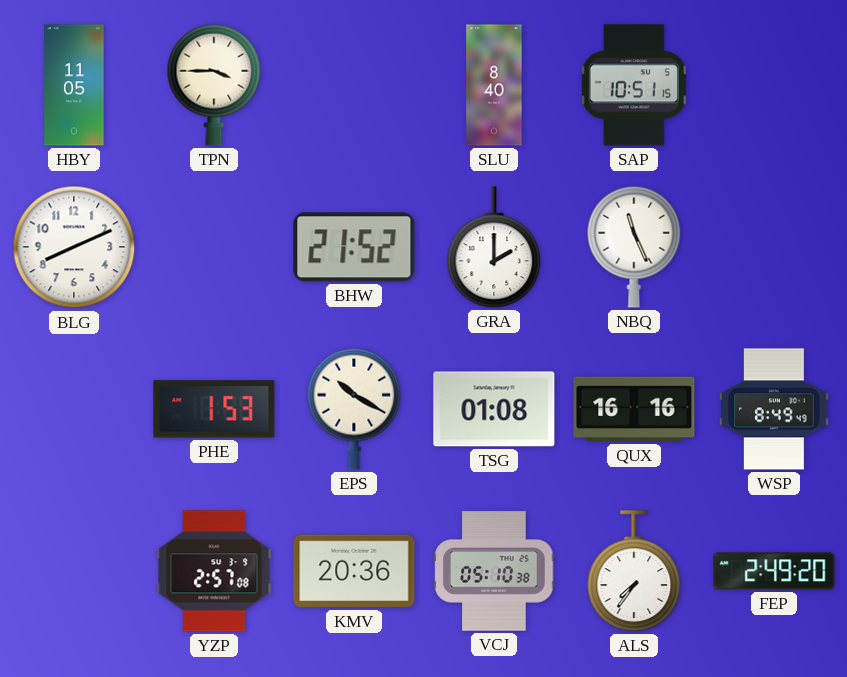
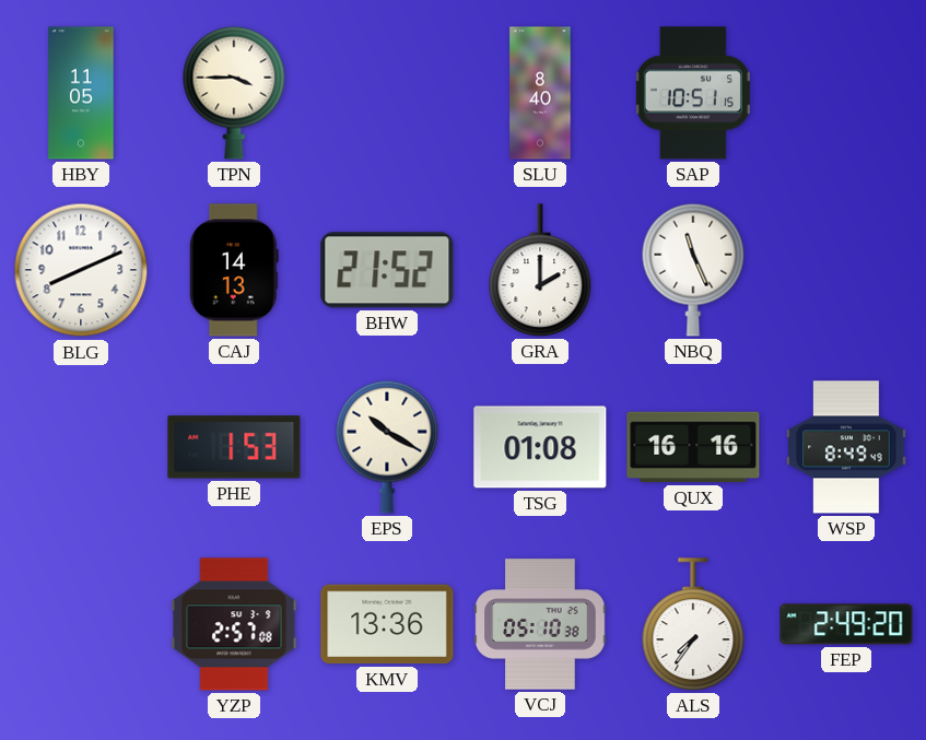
CAJ: none -> 14:13 (234, 270)
KMV: 20:36 -> 13:36 (387, 624)
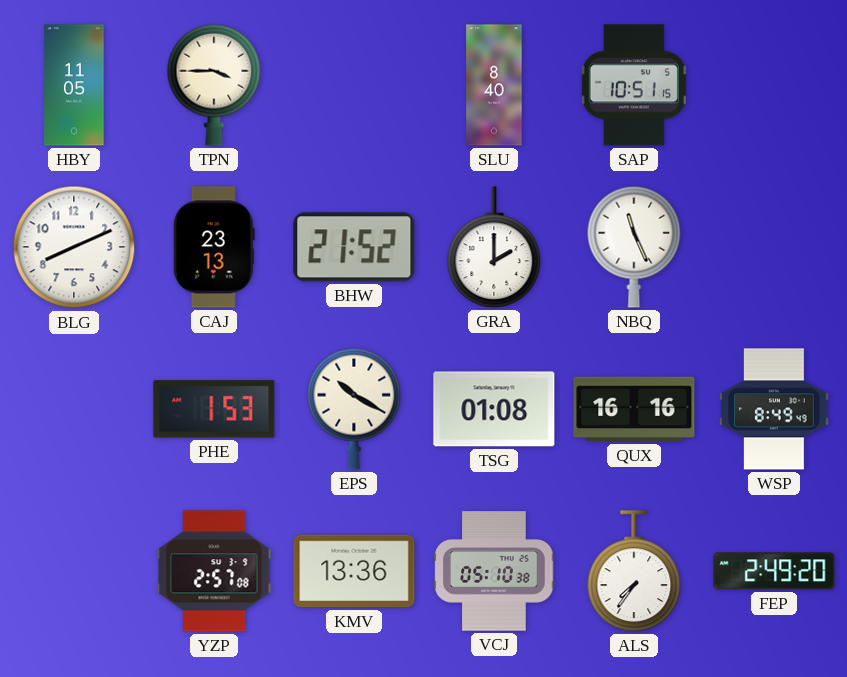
CAJ: 14:13 -> 23:13 (214, 247)
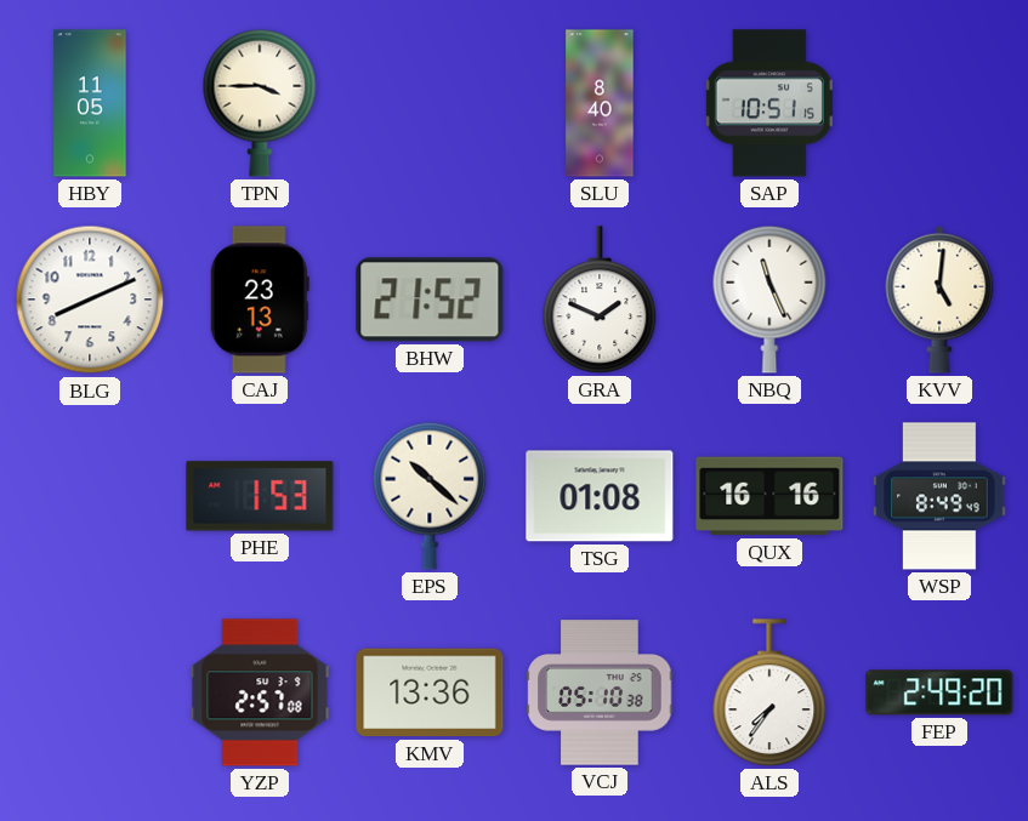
GRA: 2:00 -> 1:49 (600, 300)
KVV: none -> 5:01 (939, 300)
EPS: 10:20 -> 10:22 (430, 496)
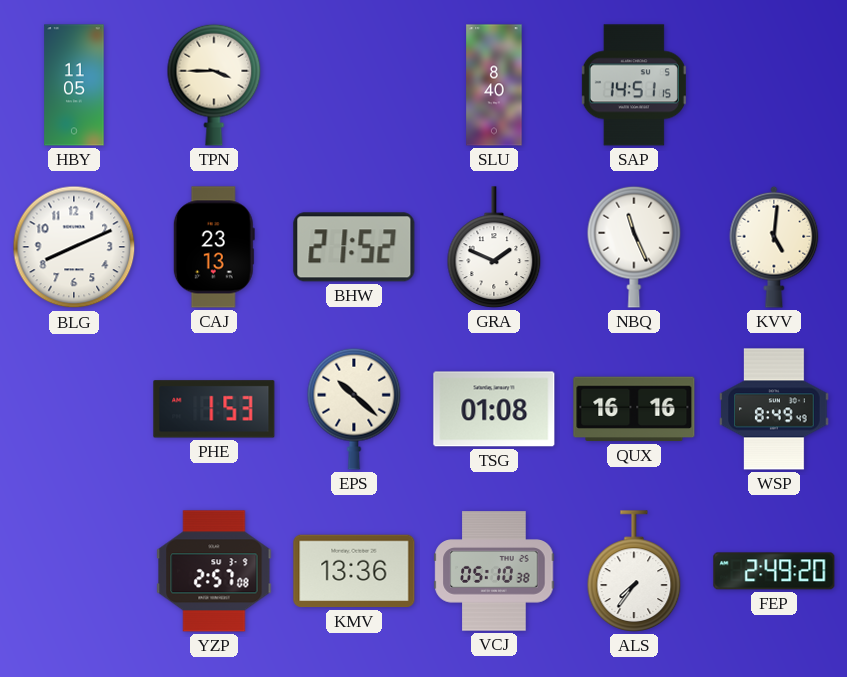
SAP: 10:51 -> 14:51 (634, 85)
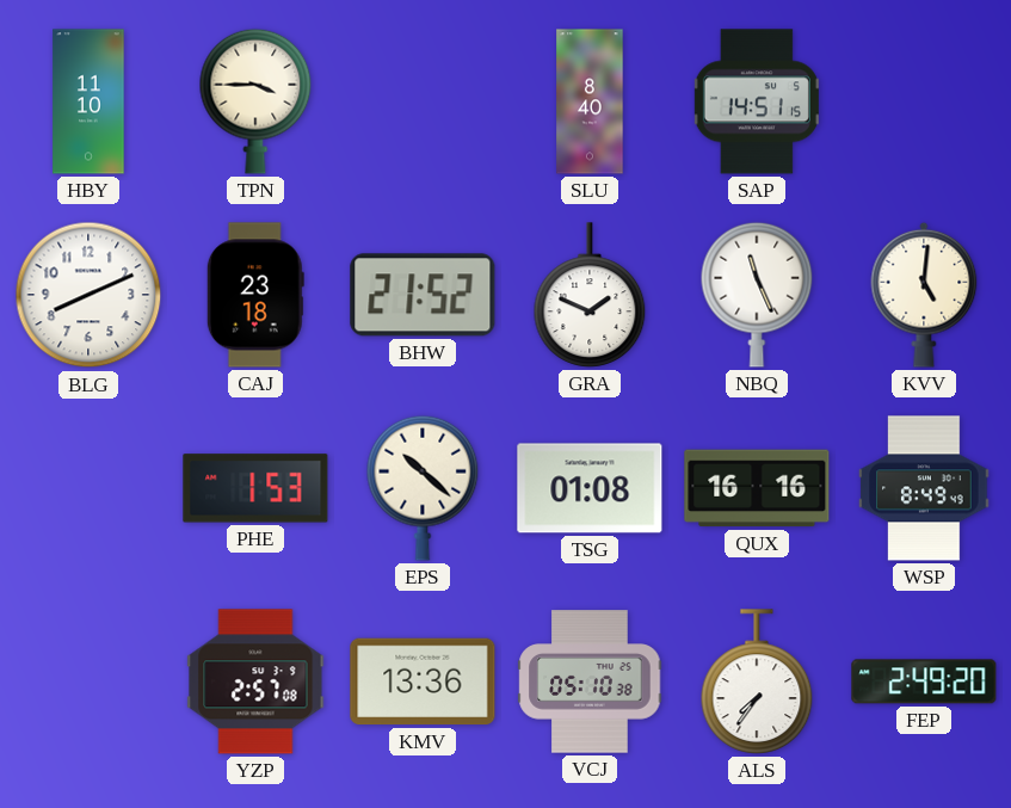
HBY: 11:05 -> 11:10 (88, 101)
CAJ: 23:13 -> 23:18 (255, 295)
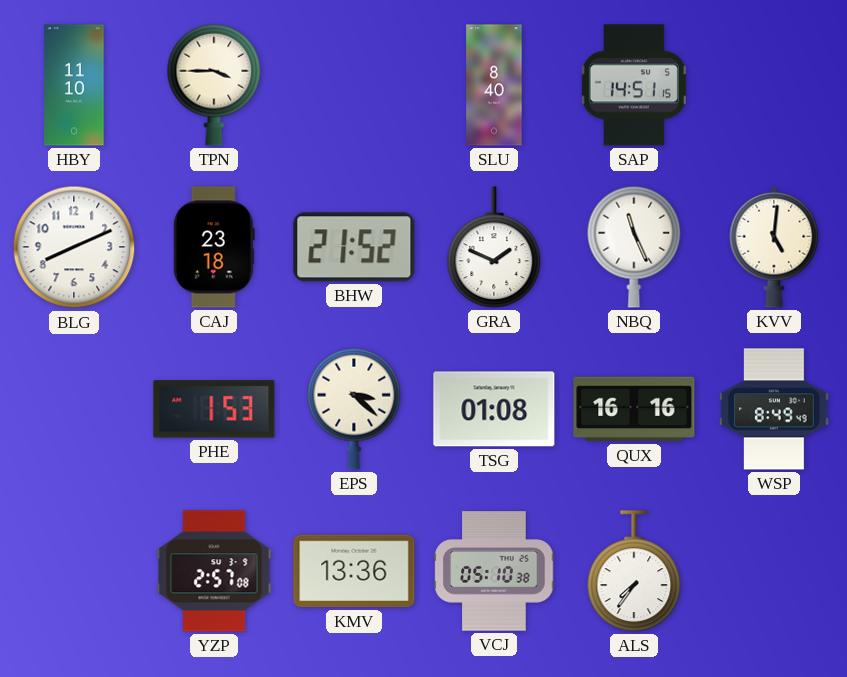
EPS: 10:22 -> 3:22 (354, 409)
FEP: 2:49 -> none (924, 681)
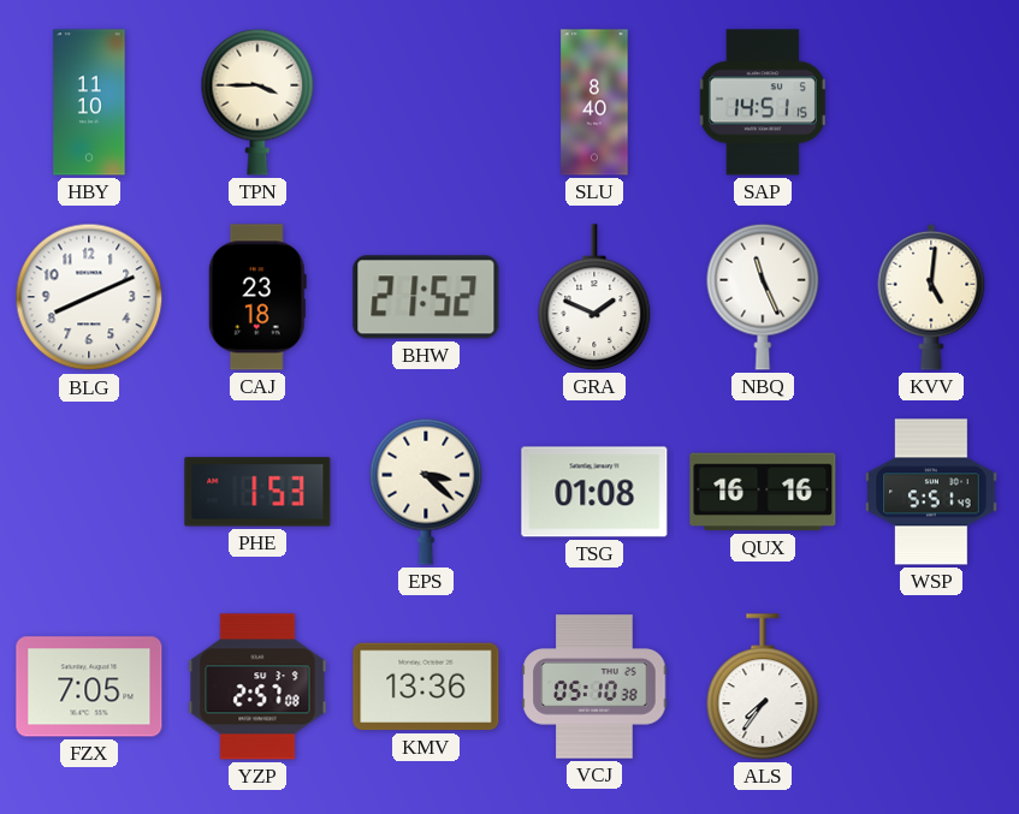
WSP: 8:49 -> 5:51 (931, 492)
FZX: none -> 7:05 (89, 687)
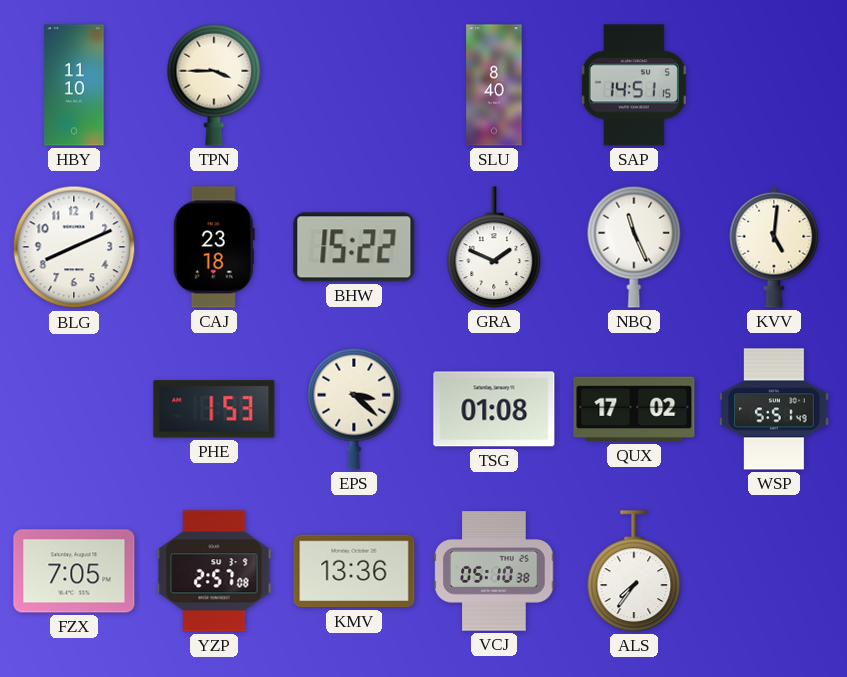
BHW: 21:52 -> 15:22 (354, 247)
QUX: 16:16 -> 17:02 (634, 409)
